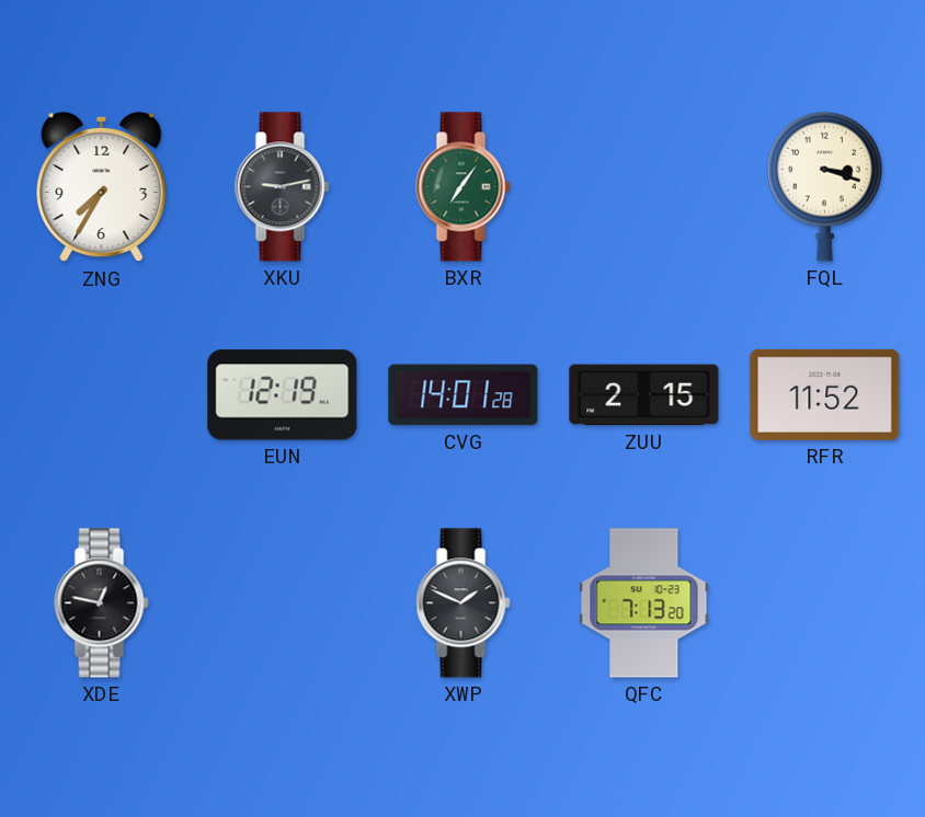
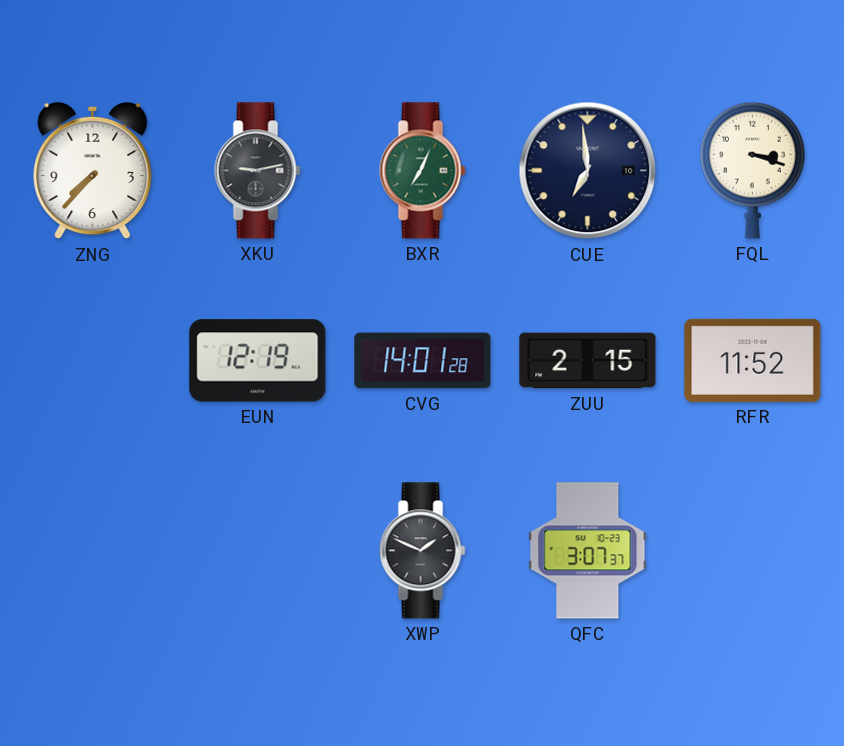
ZNG: 7:35 -> 7:37 (93, 171)
BXR: 7:06 -> 7:04 (423, 171)
CUE: none -> 6:59 (588, 171)
XDE: 12:47 -> none (102, 603)
QFC: 7:13 -> 3:07 (588, 551)
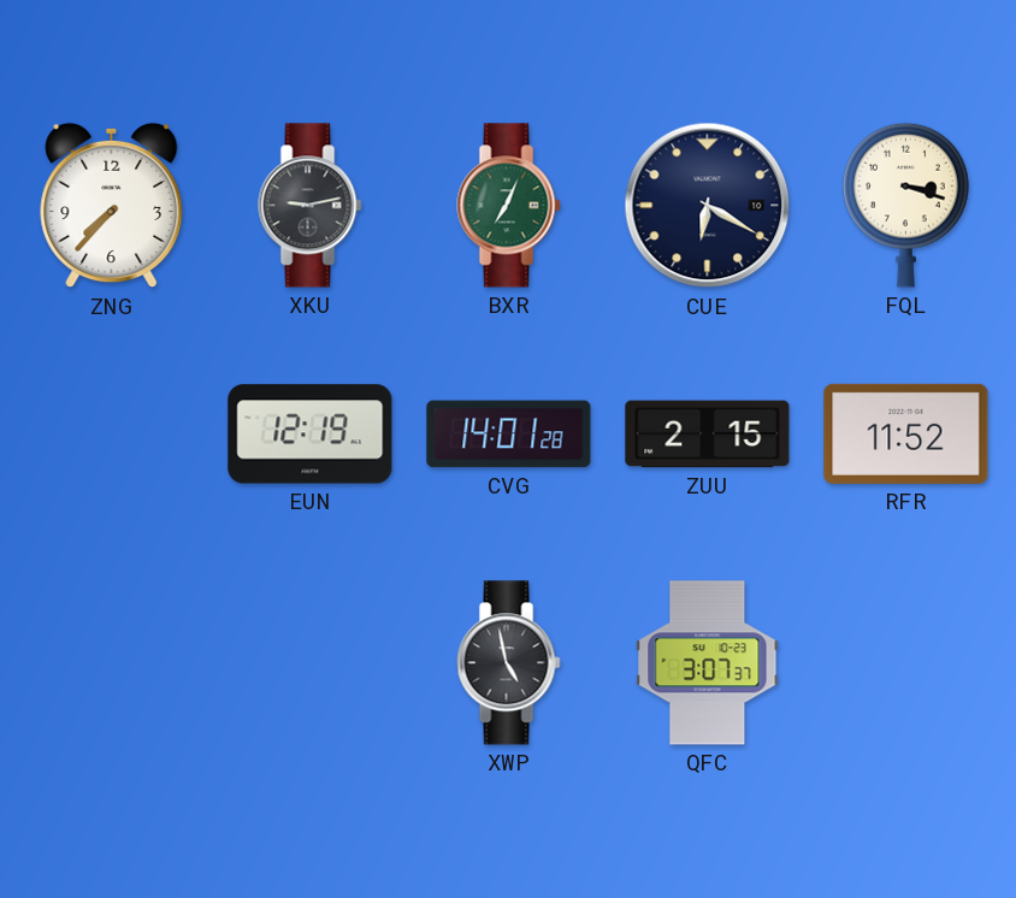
CUE: 6:59 -> 6:20 (708, 206)
XWP: 1:49 -> 4:58 (509, 663)
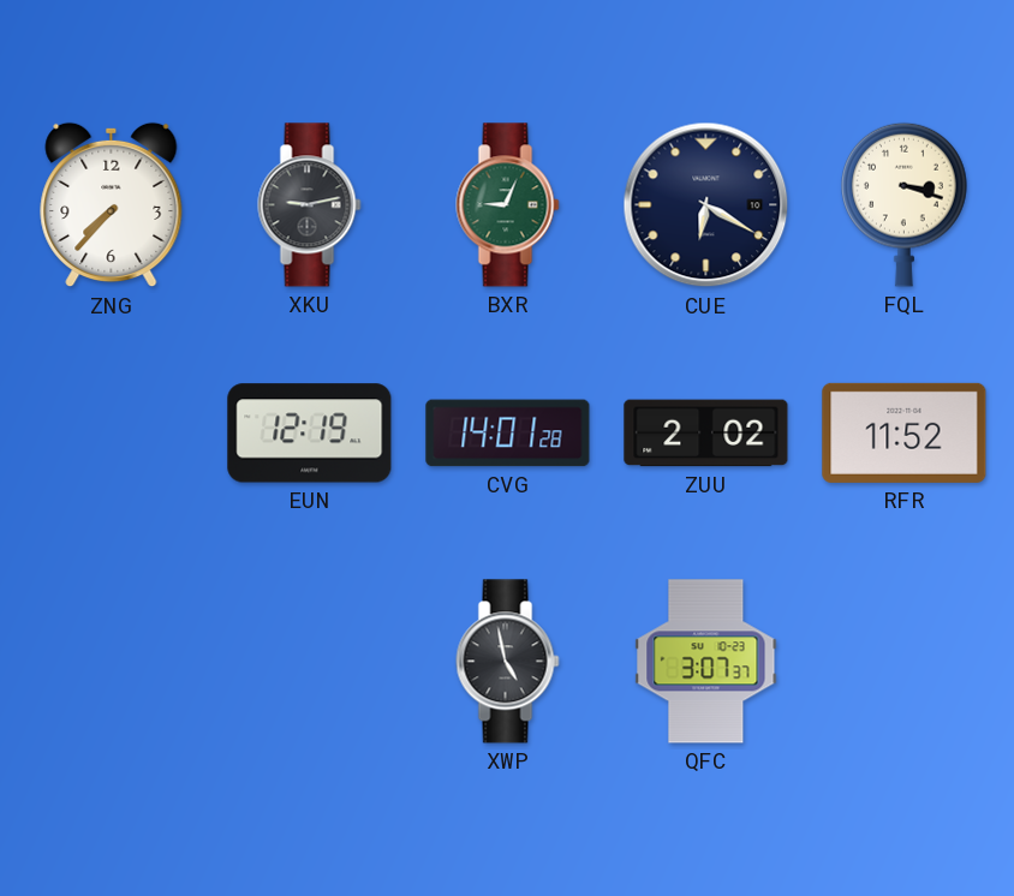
BXR: 7:04 -> 9:04 (508, 205)
ZUU: 2:15 -> 2:02 (706, 434)
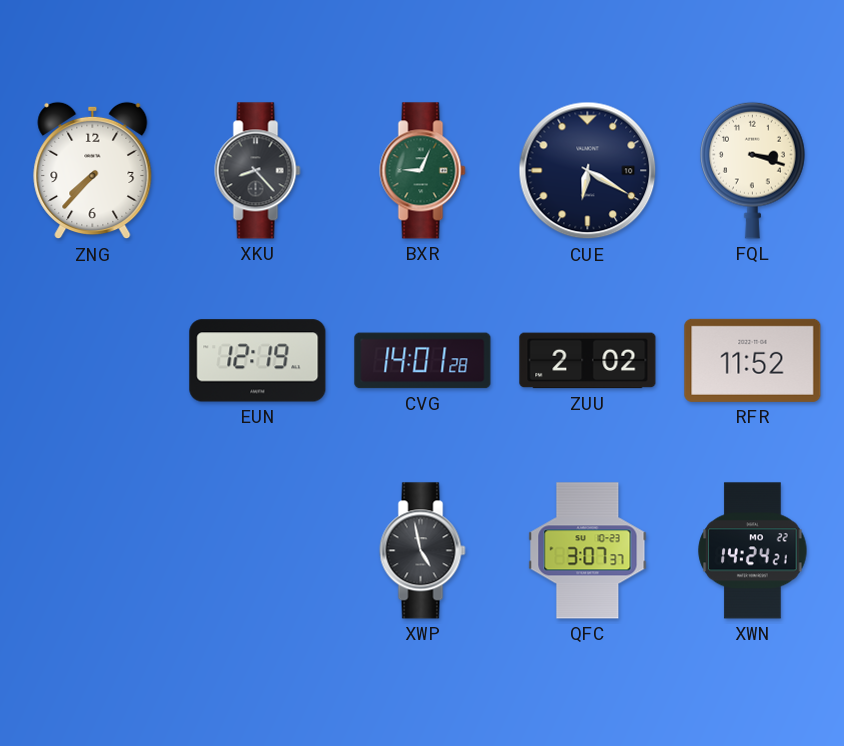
XKU: 9:13 -> 8:23 (258, 171)
XWN: none -> 14:24 (753, 551)
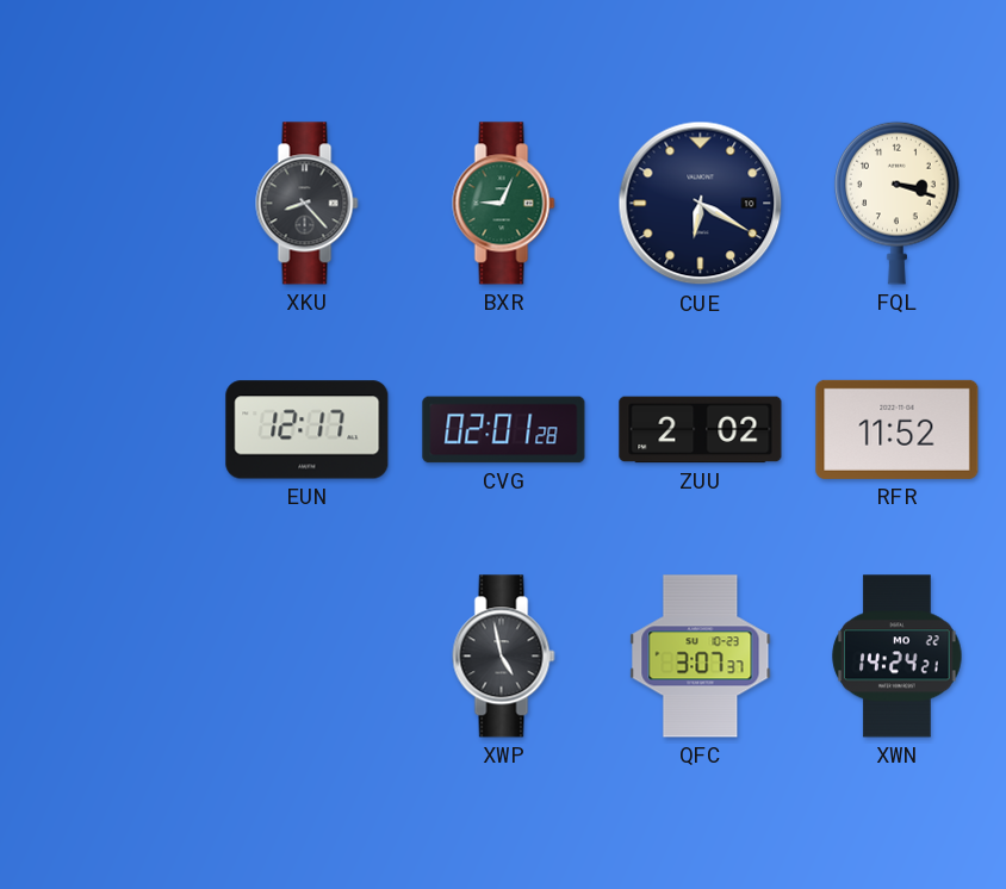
ZNG: 7:37 -> none (93, 171)
EUN: 12:19 -> 12:17 (308, 430)
CVG: 14:01 -> 02:01 (504, 430)
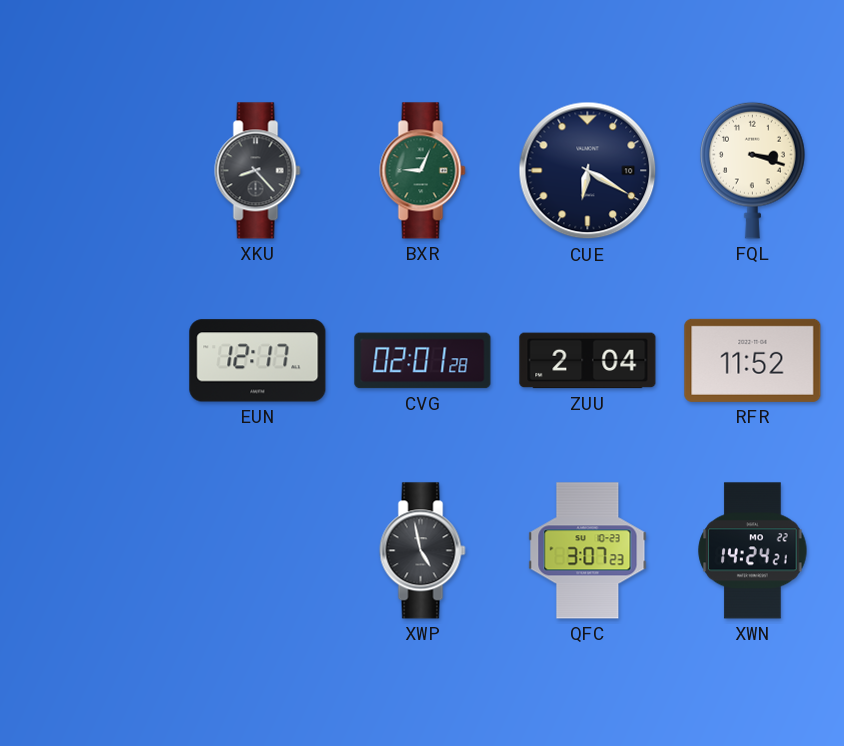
ZUU: 2:02 -> 2:04 (588, 361)
QFC: 3:07:37 -> 3:07:23 (588, 551)
